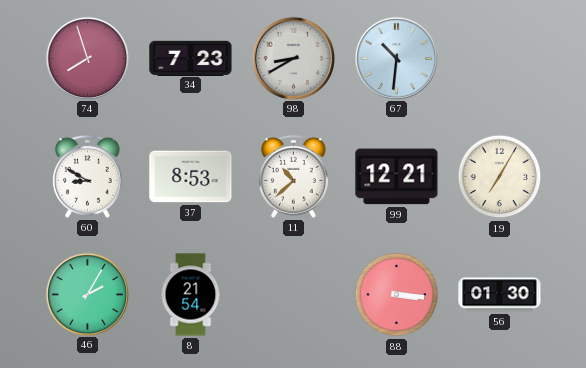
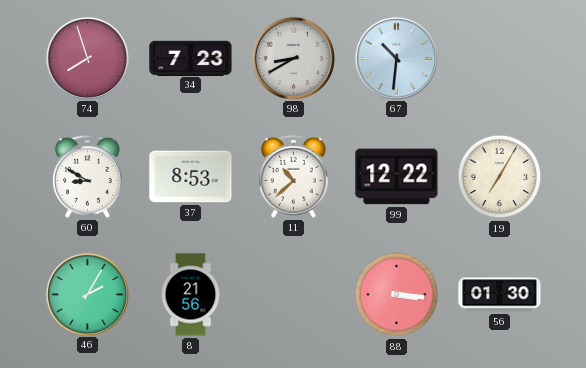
99: 12:21 -> 12:22 (397, 177)
8: 21:54 -> 21:56 (191, 295)
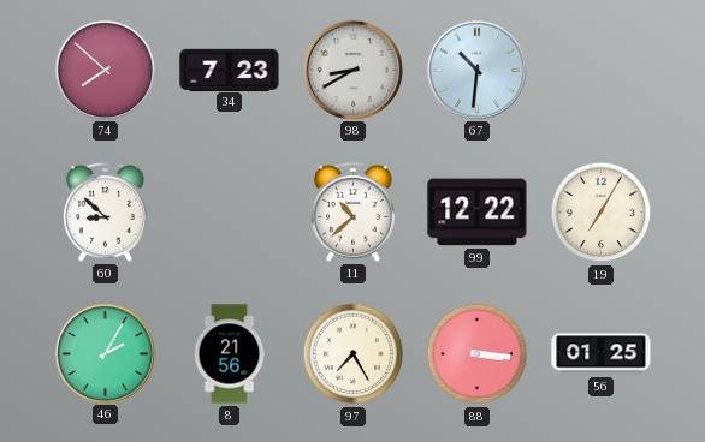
74: 7:57 -> 7:52 (105, 70)
60: 8:50 -> 8:52 (106, 211)
37: 8:53 -> none (191, 177)
97: none -> 7:25 (354, 354)
56: 01:30 -> 01:25 (602, 354)
